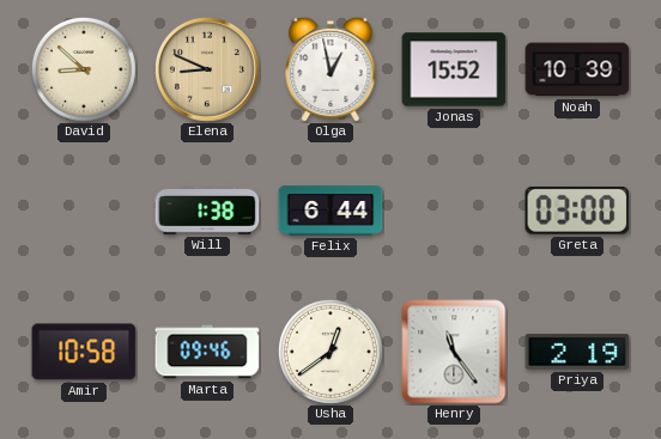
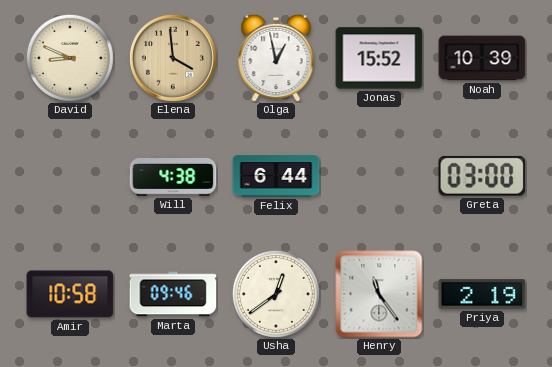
David: 8:52 -> 8:49 (70, 58)
Elena: 8:49 -> 3:59 (173, 58)
Will: 1:38 -> 4:38 (173, 177)
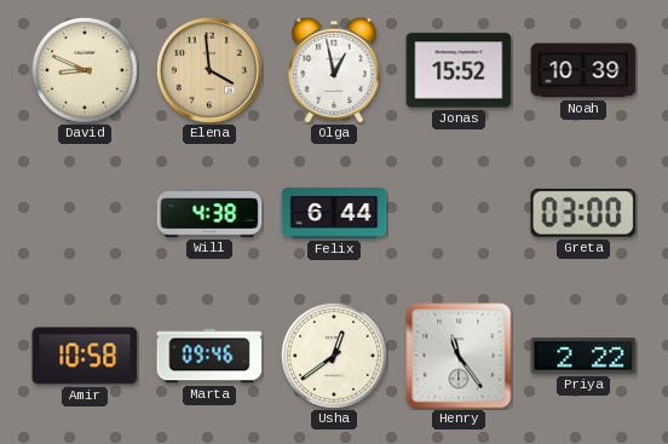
Priya: 2:19 -> 2:22 (583, 356)
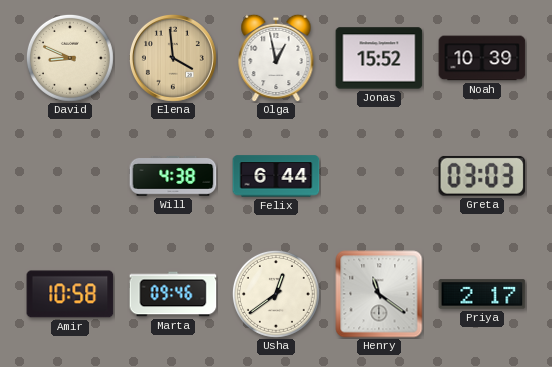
Greta: 03:00 -> 03:03 (482, 176)
Henry: 11:24 -> 11:21 (379, 294)
Priya: 2:22 -> 2:17 (482, 294)
